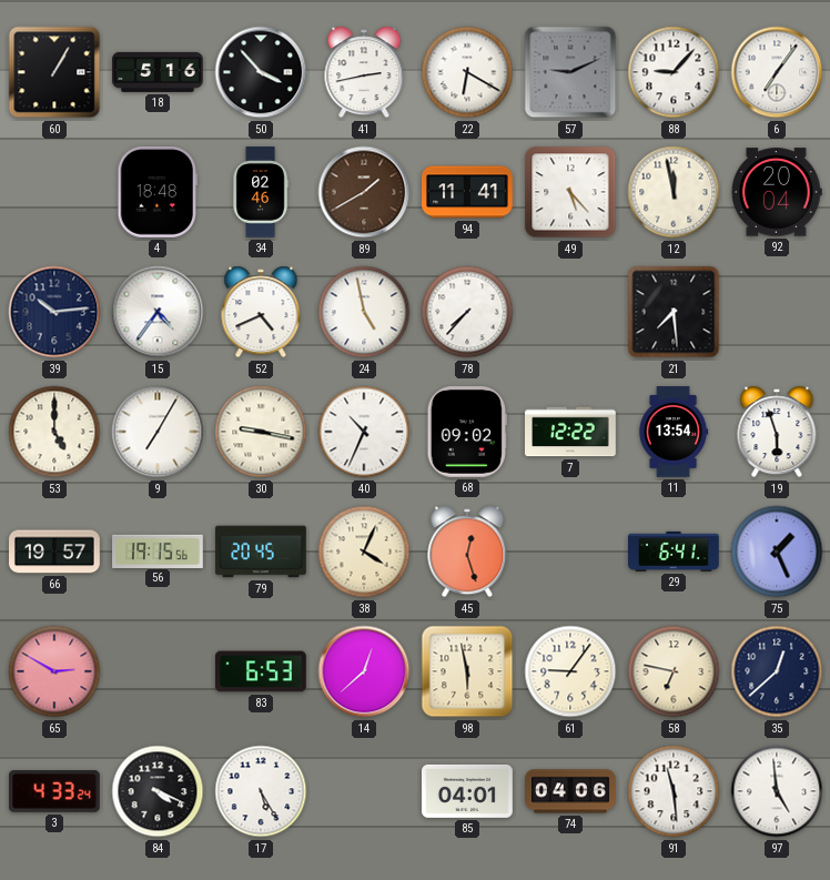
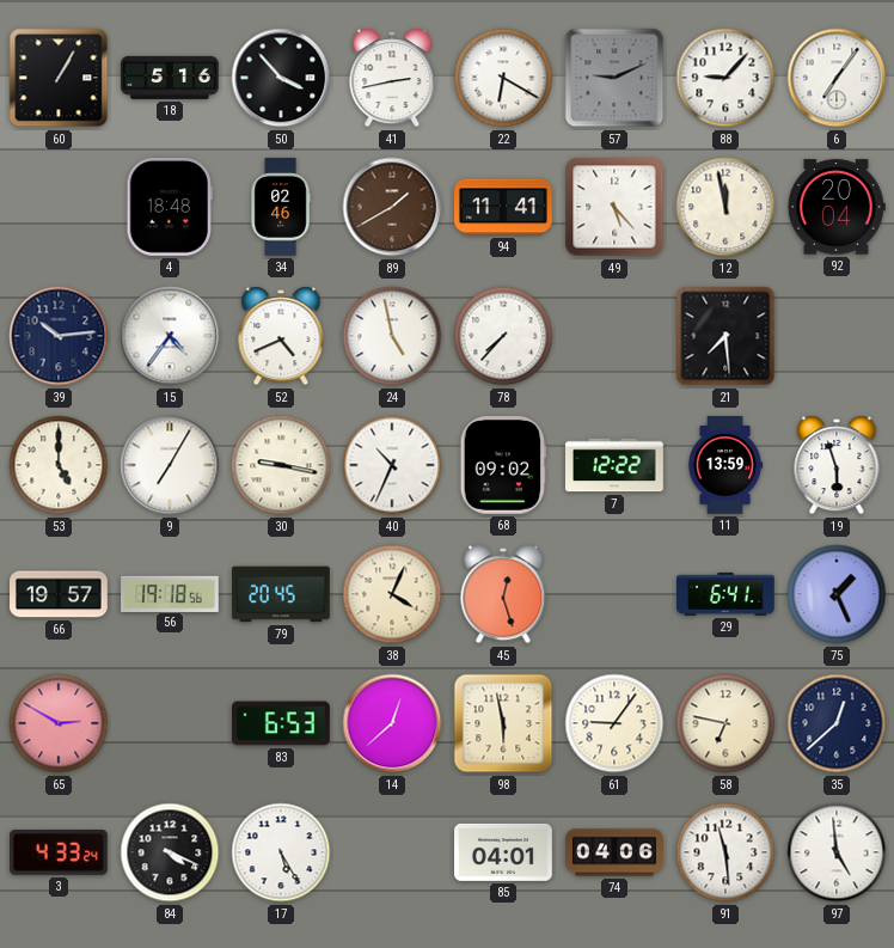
11: 13:54 -> 13:59 (725, 465)
56: 19:15 -> 19:18 (170, 593)
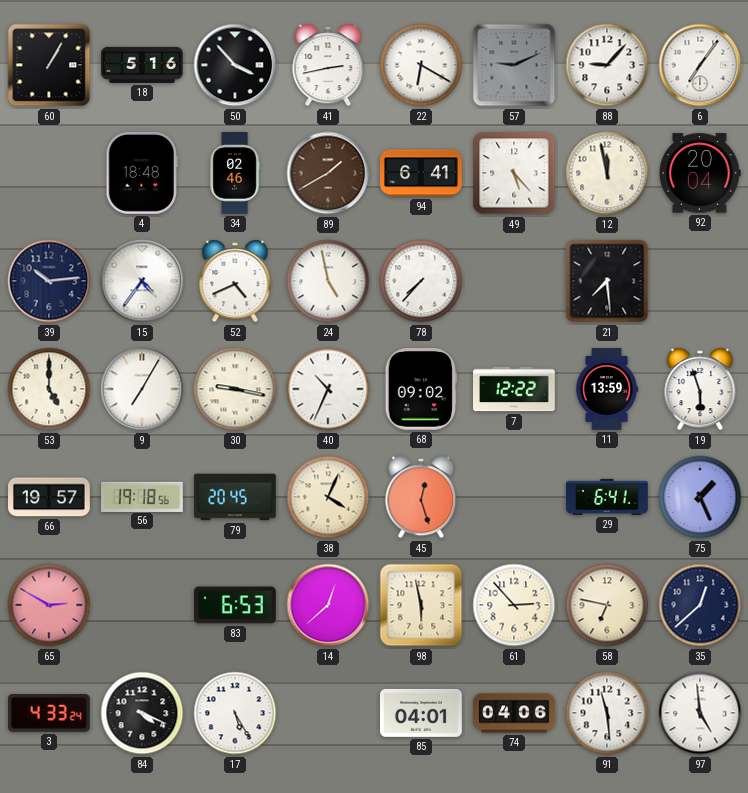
94: 11:41 -> 6:41 (422, 173)
61: 9:06 -> 2:53 (514, 605)
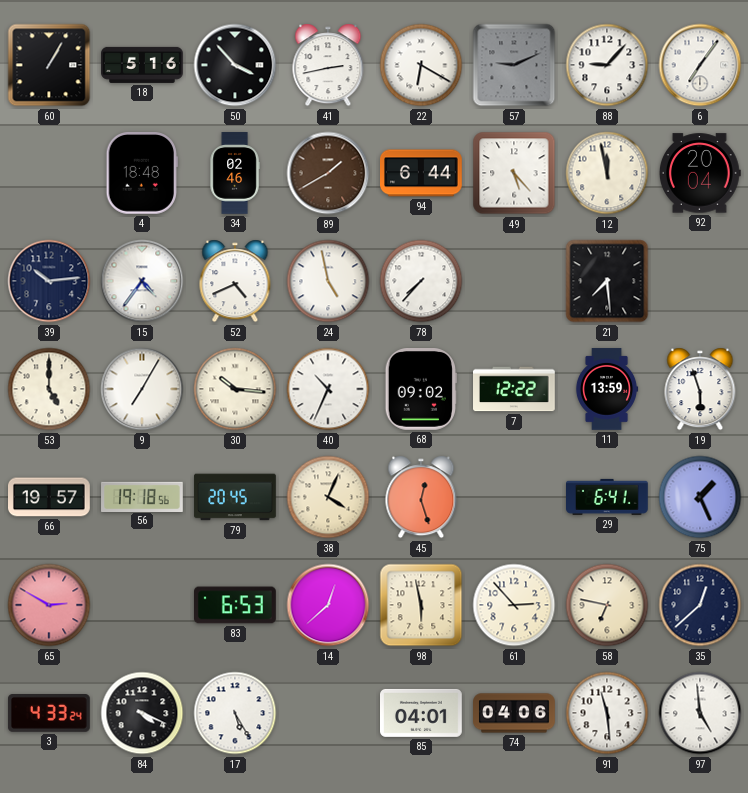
94: 6:41 -> 6:44 (422, 173)
30: 9:17 -> 10:16 (235, 389)
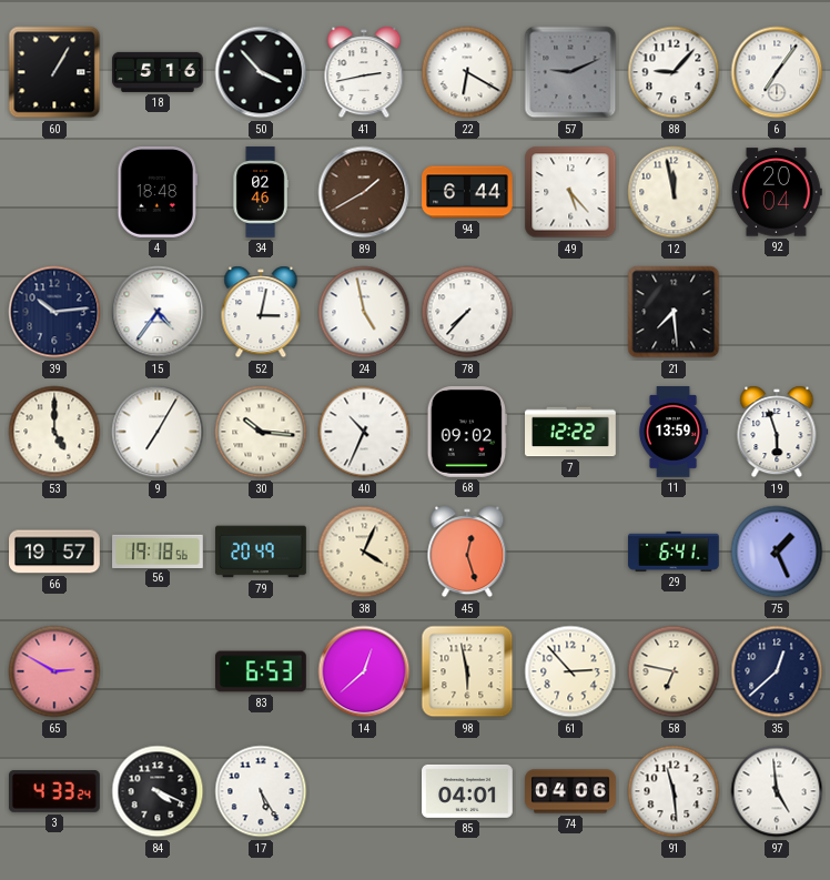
52: 4:41 -> 3:02 (261, 312)
79: 20:45 -> 20:49 (261, 552)
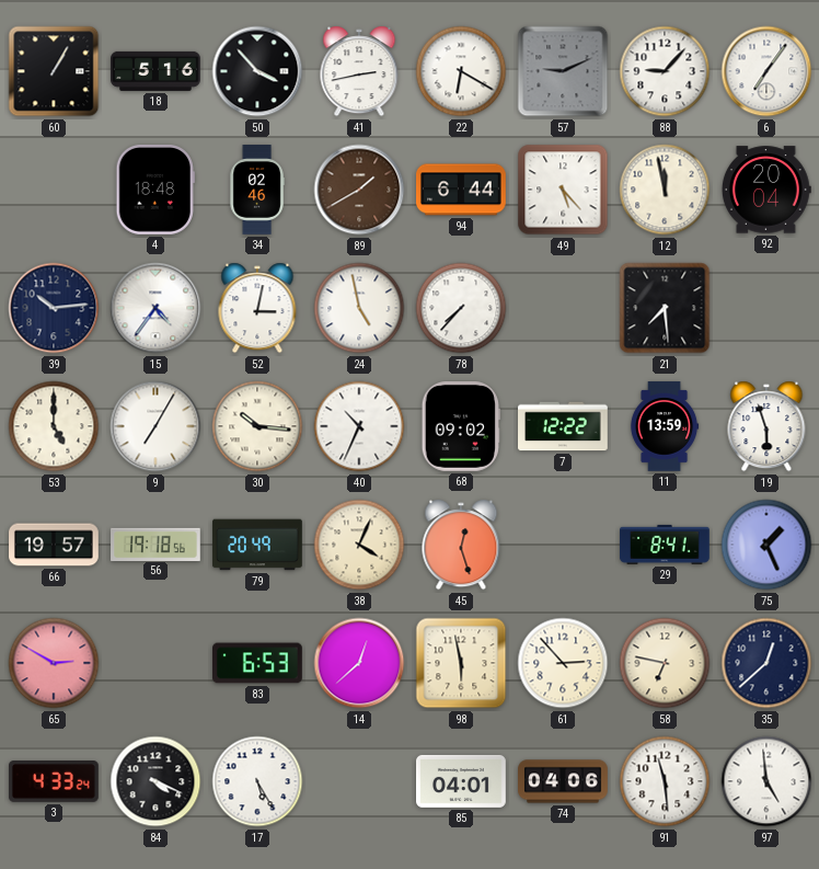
29: 6:41 -> 8:41 (666, 545)
